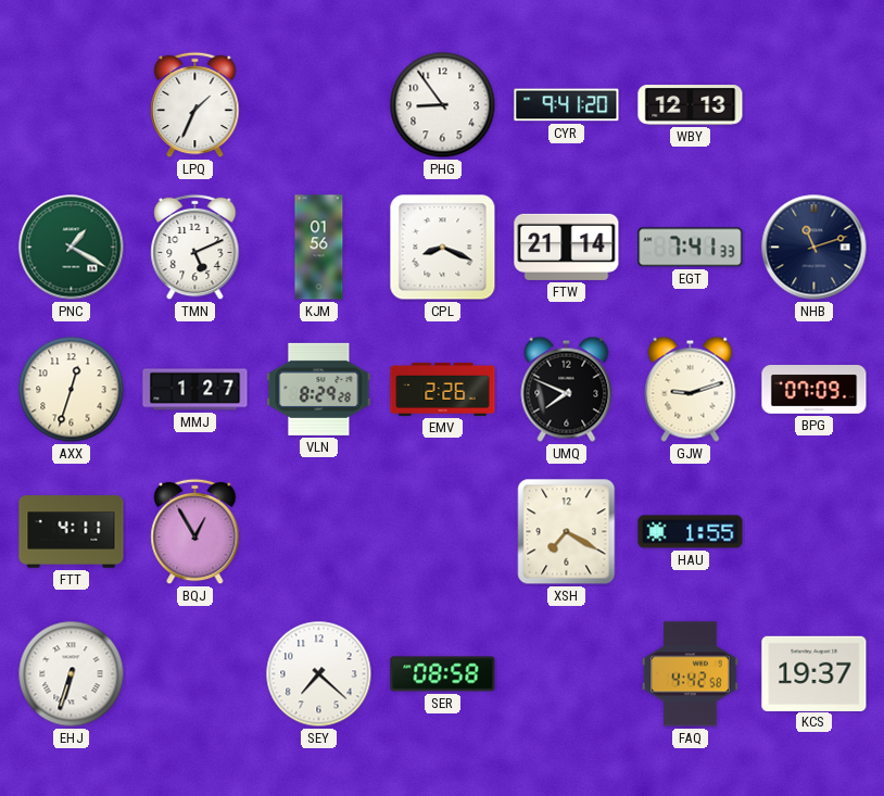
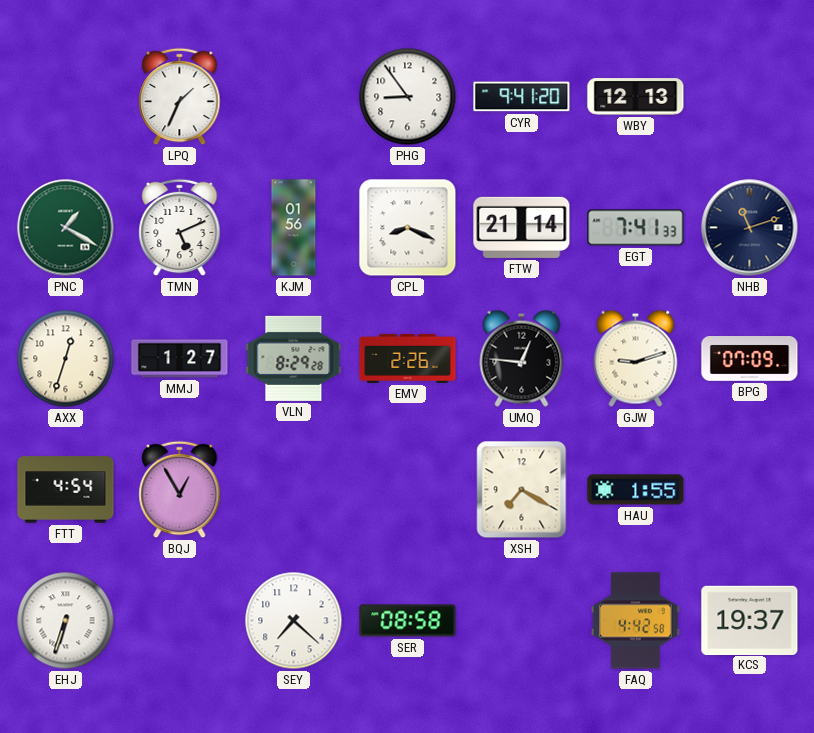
UMQ: 7:49 -> 12:46 (522, 358)
FTT: 4:11 -> 4:54 (66, 490)
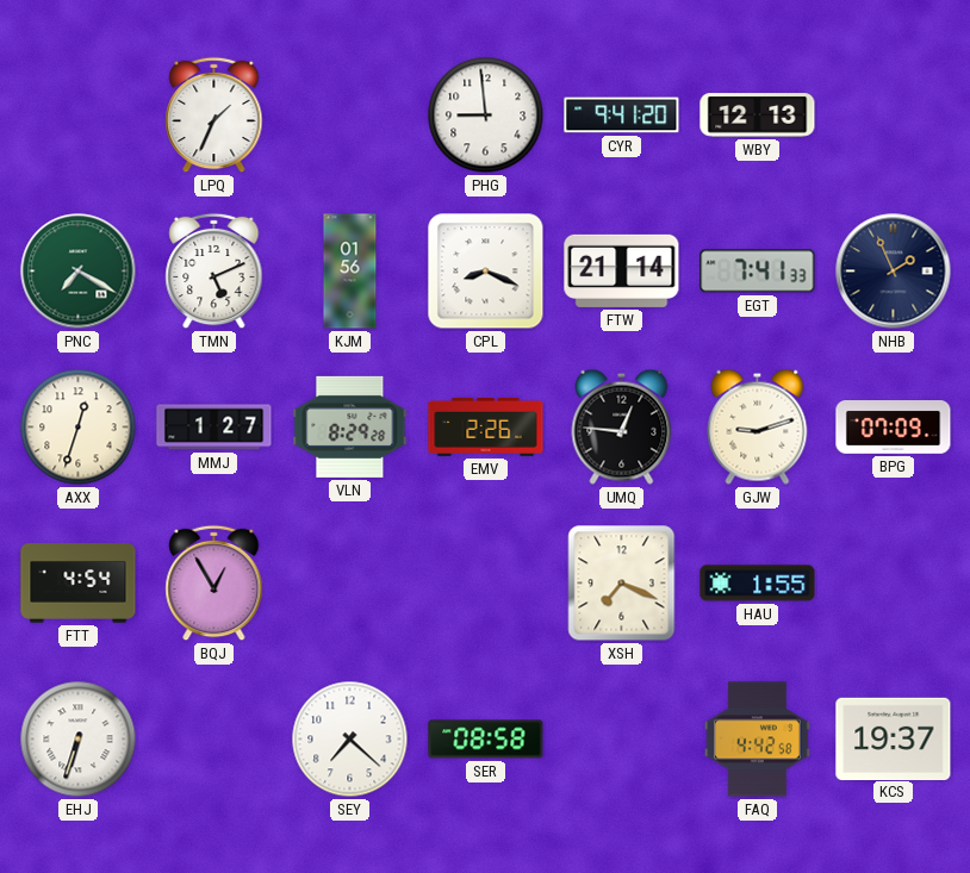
PHG: 8:54 -> 8:59 (486, 116)
PNC: 1:20 -> 7:20 (79, 272)
NHB: 11:12 -> 1:56 (894, 272)
XSH: 7:20 -> 7:19 (622, 584)
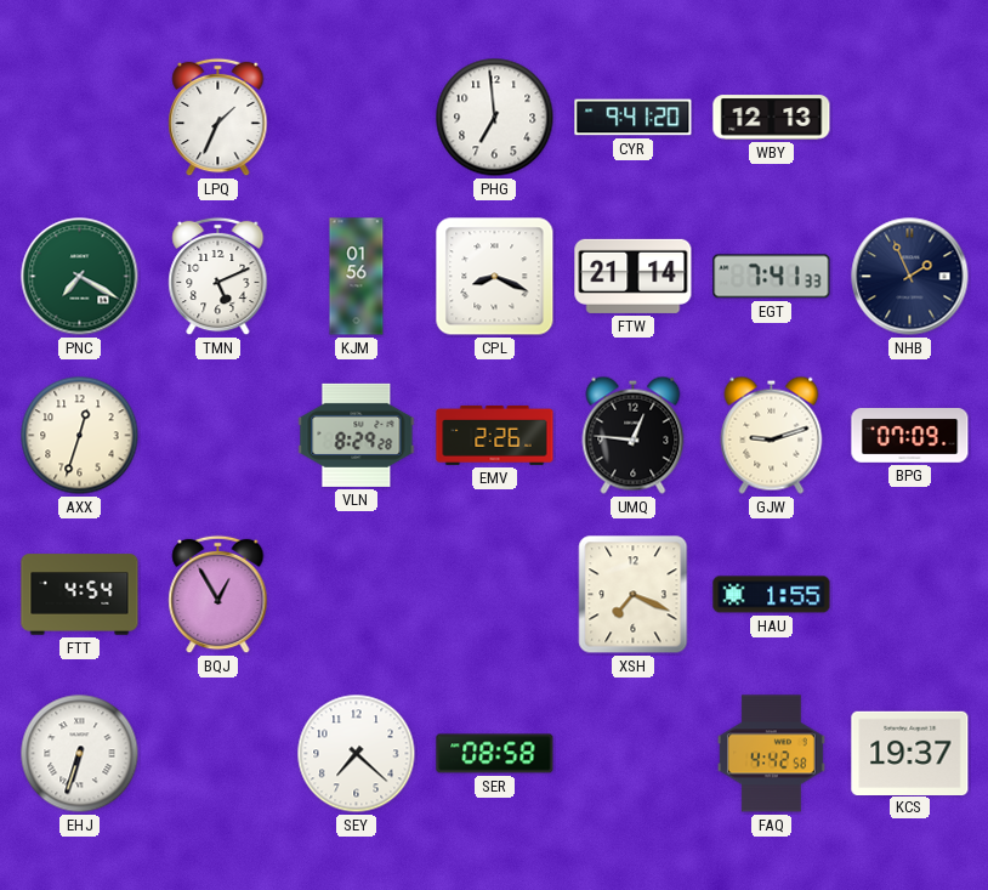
PHG: 8:59 -> 6:59 (495, 118)
MMJ: 1:27 -> none (214, 428)
